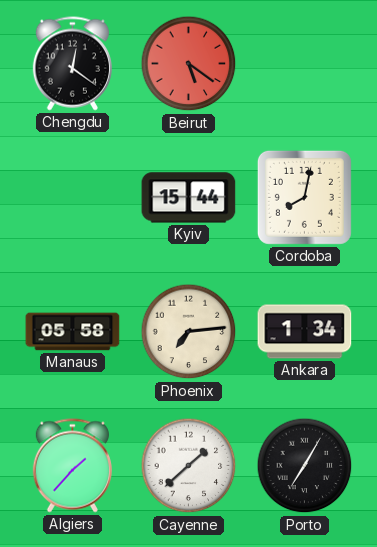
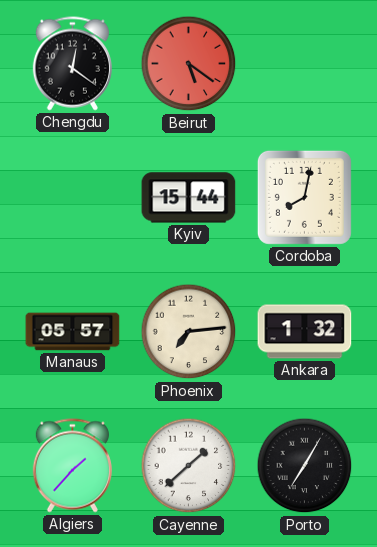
Manaus: 05:58 -> 05:57 (73, 332)
Ankara: 1:34 -> 1:32 (305, 332)
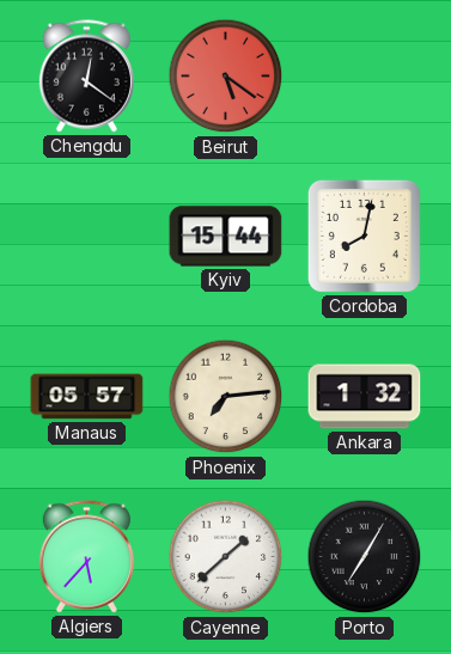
Algiers: 1:37 -> 5:37 (86, 557)
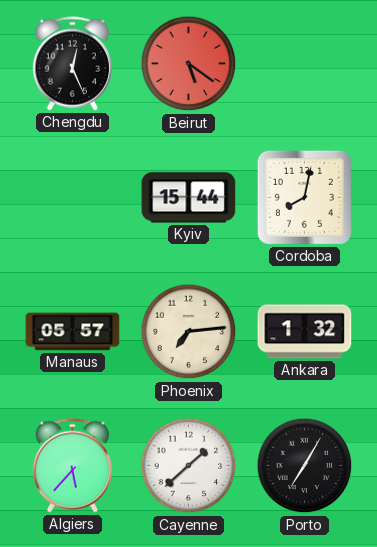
Chengdu: 12:21 -> 12:26 (72, 64)
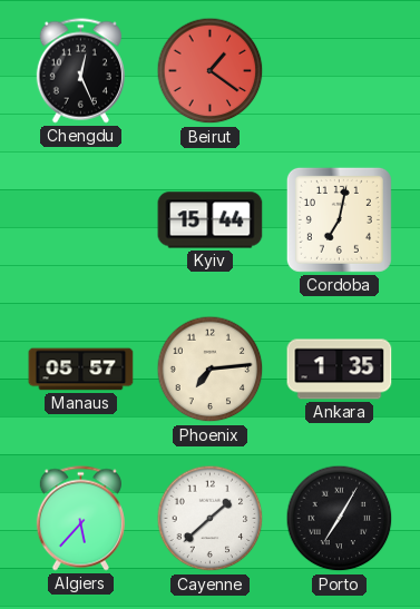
Beirut: 5:21 -> 1:21 (211, 71)
Cordoba: 8:02 -> 7:02 (339, 219)
Ankara: 1:32 -> 1:35 (340, 370)
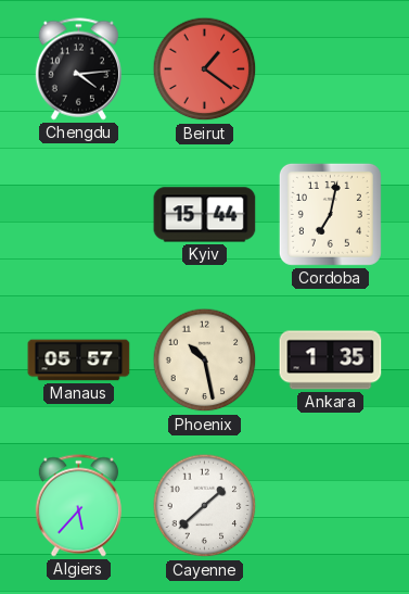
Chengdu: 12:26 -> 4:14 (78, 69)
Phoenix: 7:14 -> 10:28 (205, 361)
Porto: 7:05 -> none (340, 519)
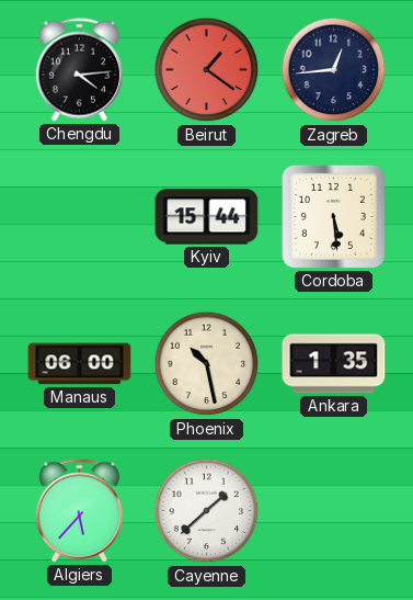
Zagreb: none -> 12:44 (334, 70)
Cordoba: 7:02 -> 5:29 (333, 216)
Manaus: 05:57 -> 06:00 (80, 364)
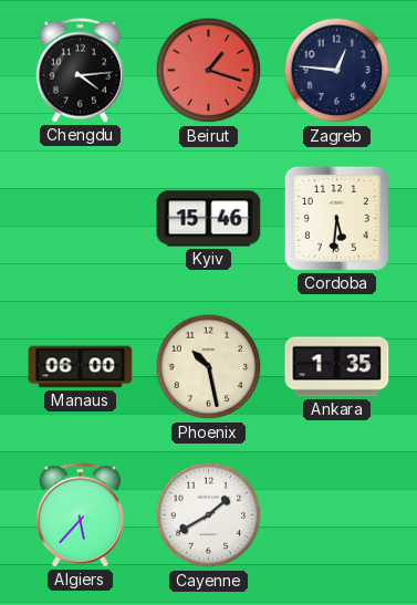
Beirut: 1:21 -> 1:18 (209, 71)
Zagreb: 12:44 -> 12:46 (337, 71)
Kyiv: 15:44 -> 15:46 (209, 219)
Cordoba: 5:29 -> 5:31 (336, 218)
Cayenne: 1:38 -> 1:40 (209, 515)
